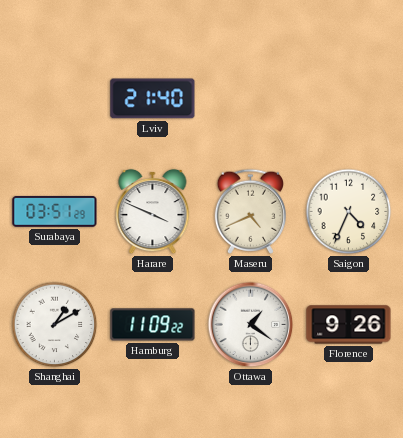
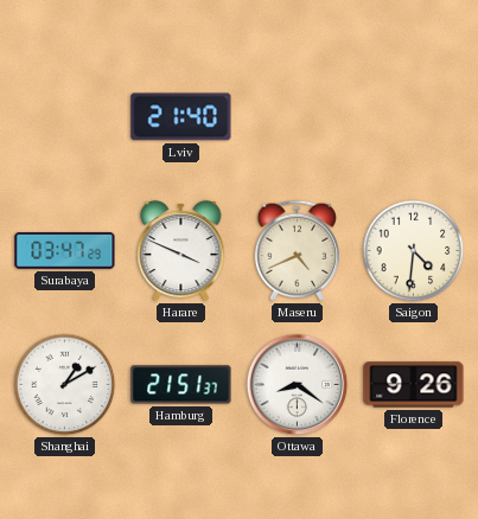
Surabaya: 03:51 -> 03:47 (65, 250)
Saigon: 4:34 -> 4:31 (414, 251)
Hamburg: 11:09 -> 21:51 (181, 385)
Ottawa: 1:21 -> 8:21 (298, 385)
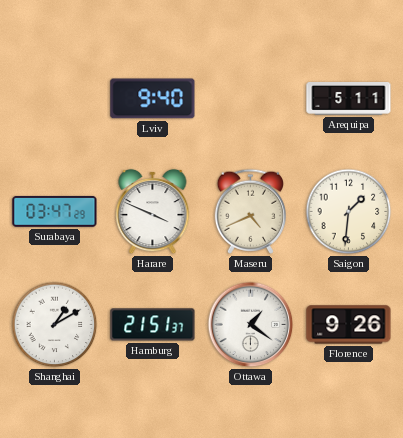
Lviv: 21:40 -> 9:40 (153, 99)
Arequipa: none -> 5:11 (349, 99)
Saigon: 4:31 -> 1:31 (349, 212)
Ottawa: 8:21 -> 1:21 (251, 325)
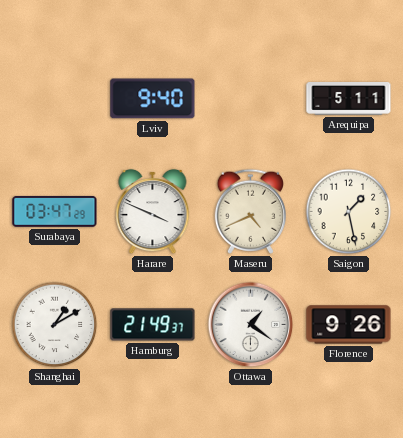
Saigon: 1:31 -> 1:28 (349, 212)
Hamburg: 21:51 -> 21:49 (153, 325)
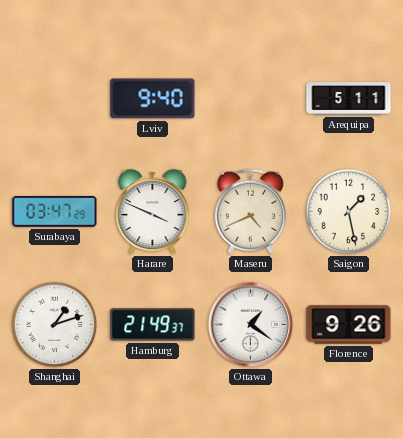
Shanghai: 1:10 -> 1:12 (55, 325)
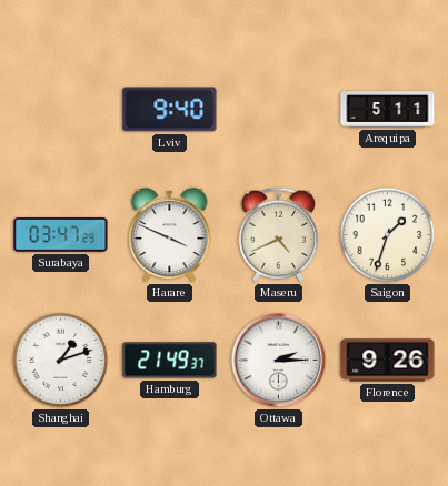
Saigon: 1:28 -> 1:33 (388, 235)
Ottawa: 1:21 -> 2:15 (279, 361)
